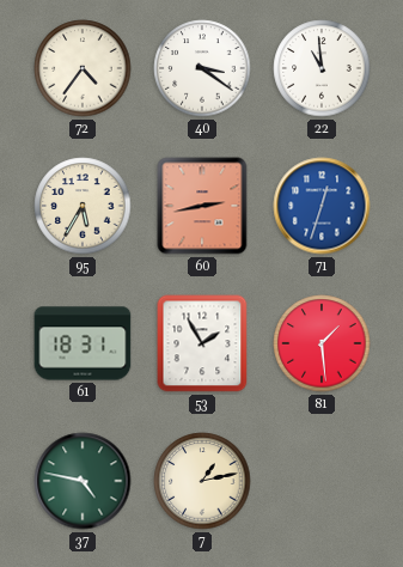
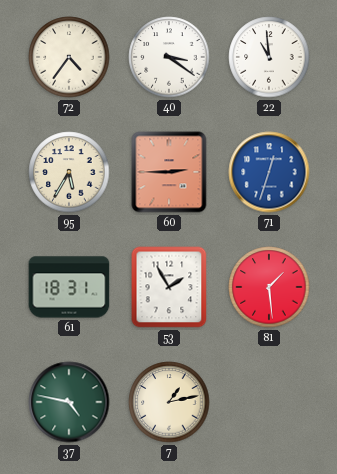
60: 2:43 -> 2:45 (169, 172)
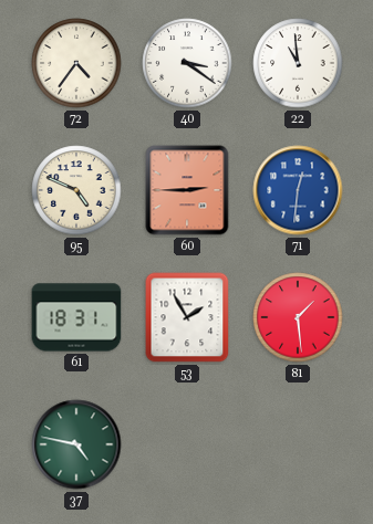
95: 5:35 -> 4:49 (76, 190)
71: 12:33 -> 12:31 (298, 190)
7: 1:13 -> none (169, 402)
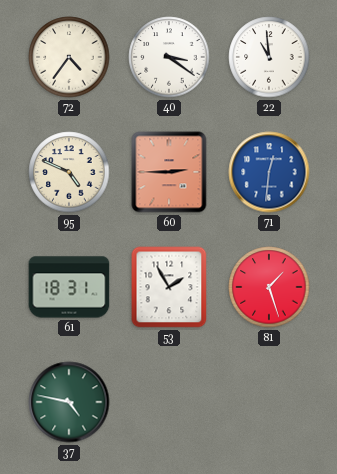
81: 1:29 -> 1:27 (269, 287)
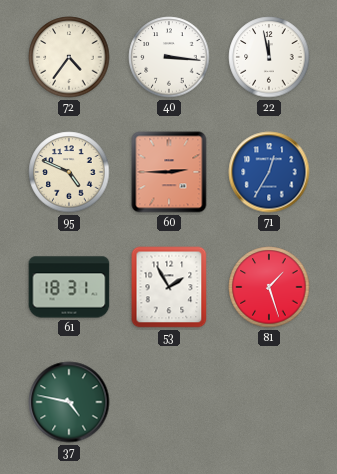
40: 3:21 -> 3:16 (169, 57)
22: 10:59 -> 11:58 (269, 57)
71: 12:31 -> 12:35 (269, 172)
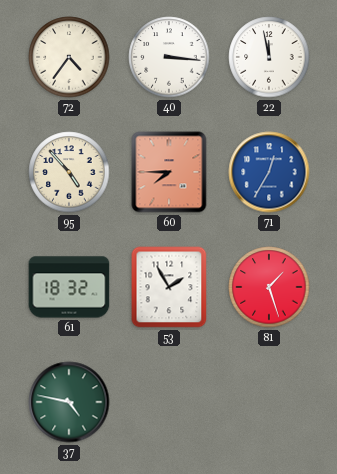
95: 4:49 -> 4:53 (69, 172)
60: 2:45 -> 7:45 (169, 172)
61: 18:31 -> 18:32 (69, 287)
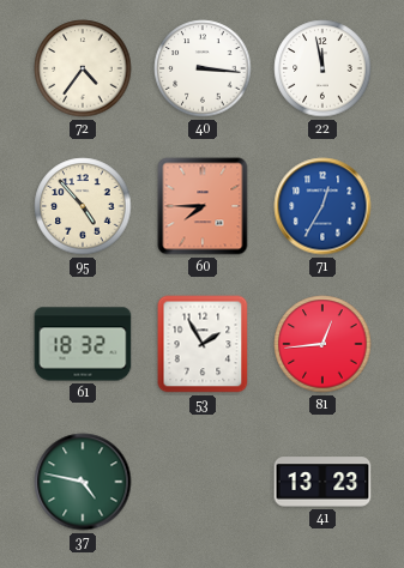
81: 1:27 -> 12:44 (322, 344)
41: none -> 13:23 (322, 482)
